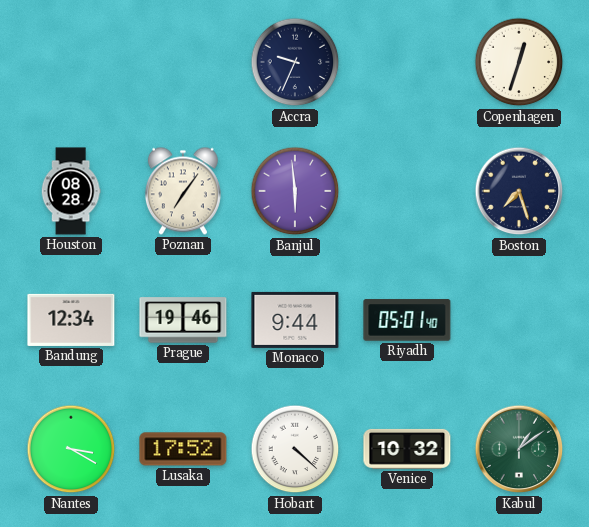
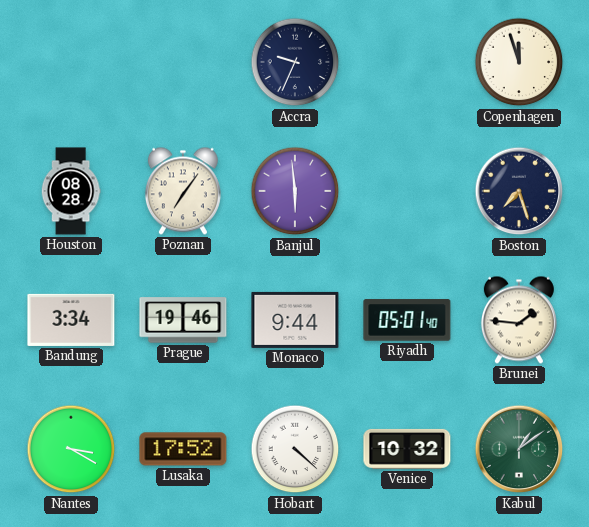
Copenhagen: 12:33 -> 11:57 (519, 62)
Bandung: 12:34 -> 3:34 (71, 320)
Brunei: none -> 1:46 (519, 320)
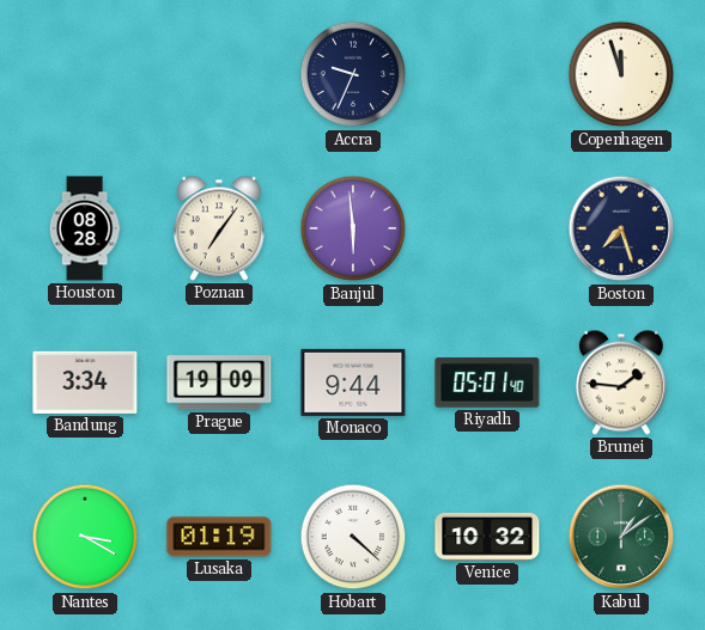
Prague: 19:46 -> 19:09 (219, 383)
Lusaka: 17:52 -> 01:19 (219, 537)
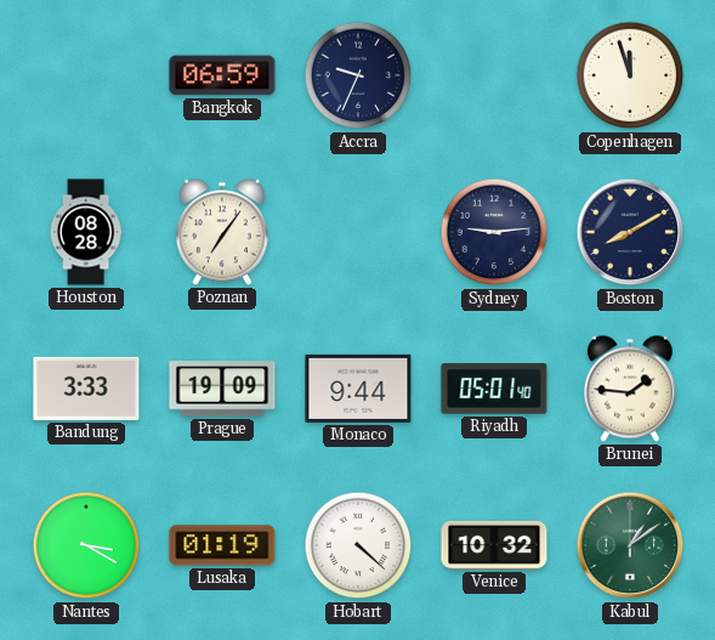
Bangkok: none -> 06:59 (222, 75)
Banjul: 5:59 -> none (353, 228)
Sydney: none -> 9:14 (494, 232)
Boston: 7:27 -> 8:10 (630, 232)
Bandung: 3:34 -> 3:33 (86, 389)
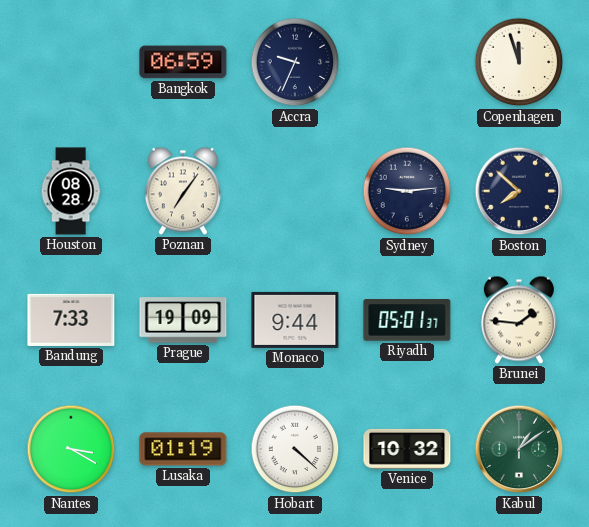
Boston: 8:10 -> 7:52 (519, 191)
Bandung: 3:33 -> 7:33 (71, 320)
Riyadh: 05:01:40 -> 05:01:37 (407, 320)
